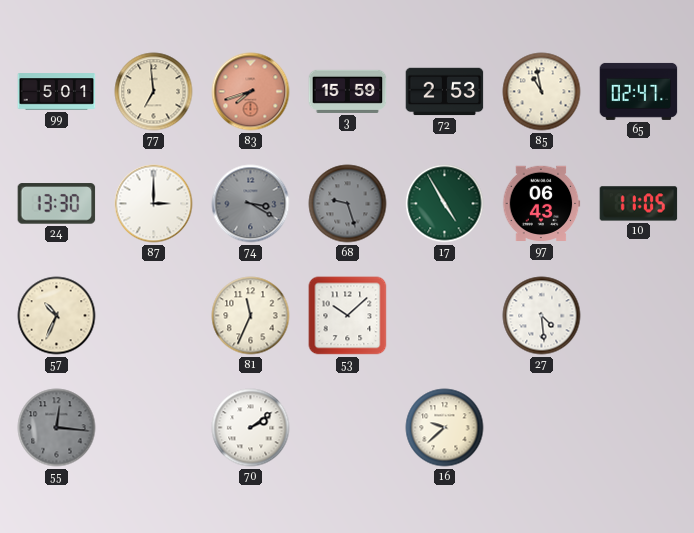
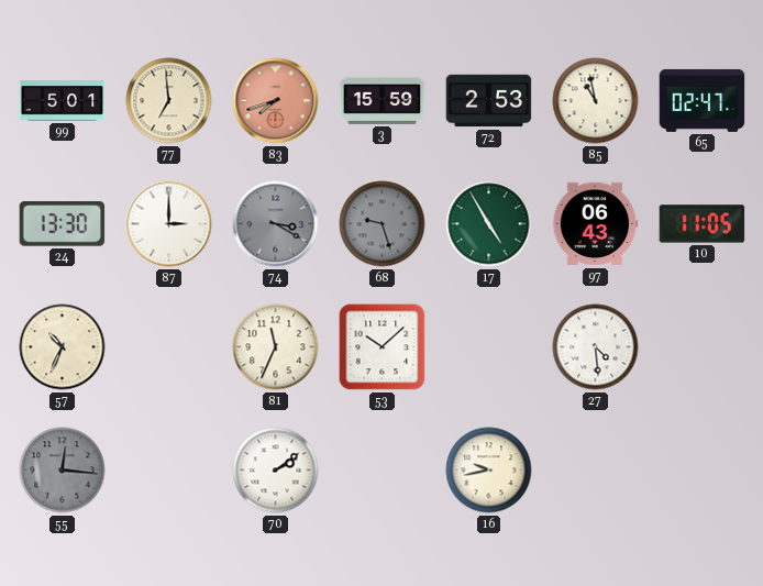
16: 9:38 -> 9:43 (489, 471)
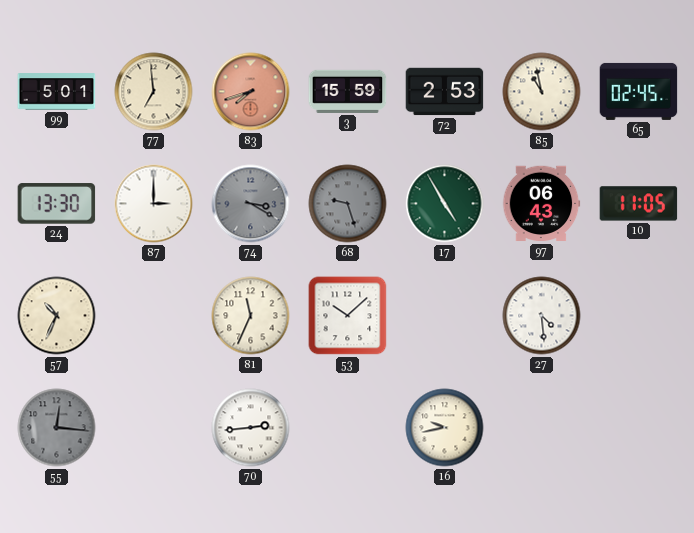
65: 02:47 -> 02:45 (639, 91)
70: 2:09 -> 2:44 (251, 428)
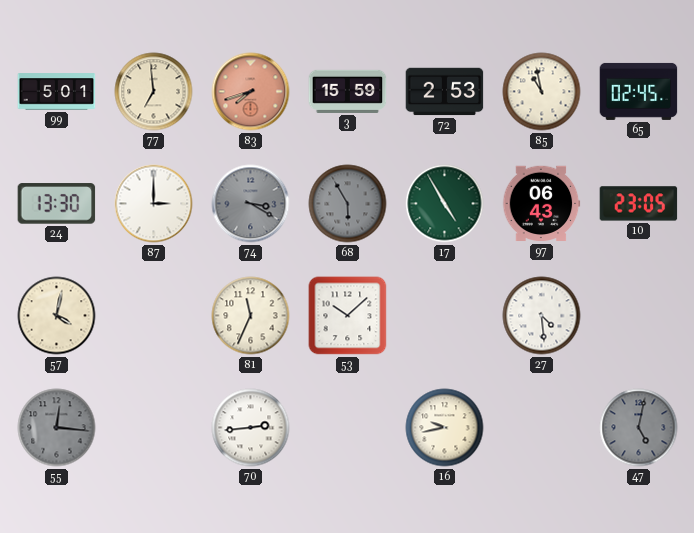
68: 9:27 -> 5:55 (348, 204)
10: 11:05 -> 23:05 (639, 204)
57: 10:34 -> 4:02 (57, 316)
47: none -> 5:02 (639, 428)
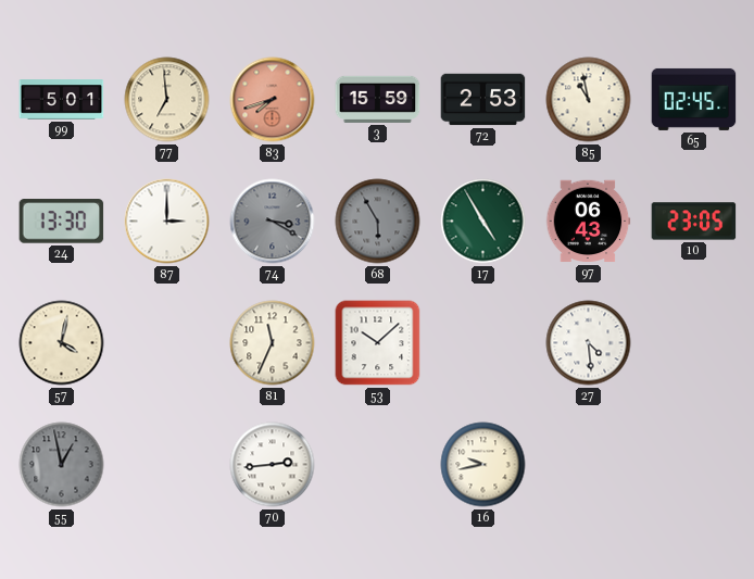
55: 12:16 -> 12:58 (62, 465)
47: 5:02 -> none (639, 428)
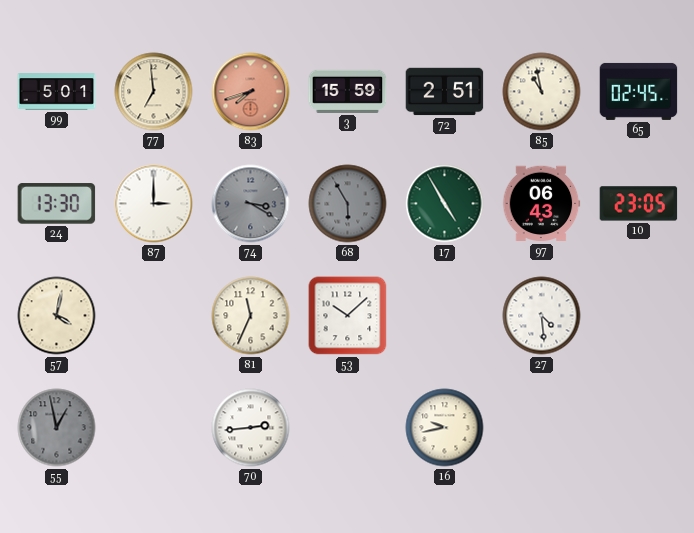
72: 2:53 -> 2:51 (445, 92)
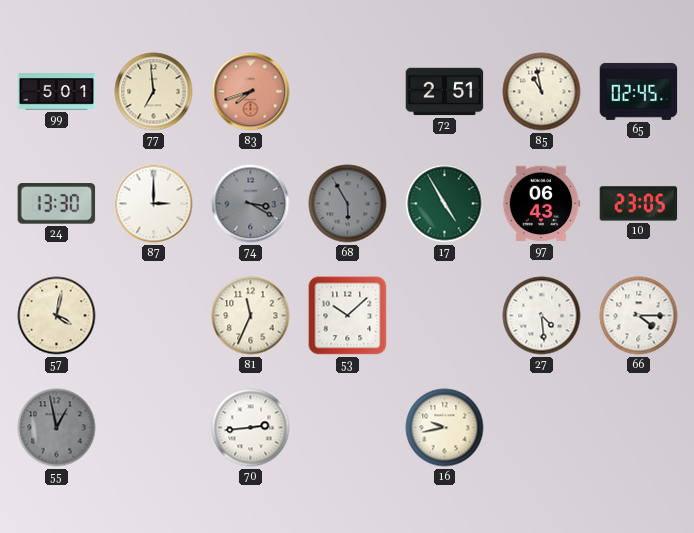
3: 15:59 -> none (348, 91)
66: none -> 4:15 (639, 316)
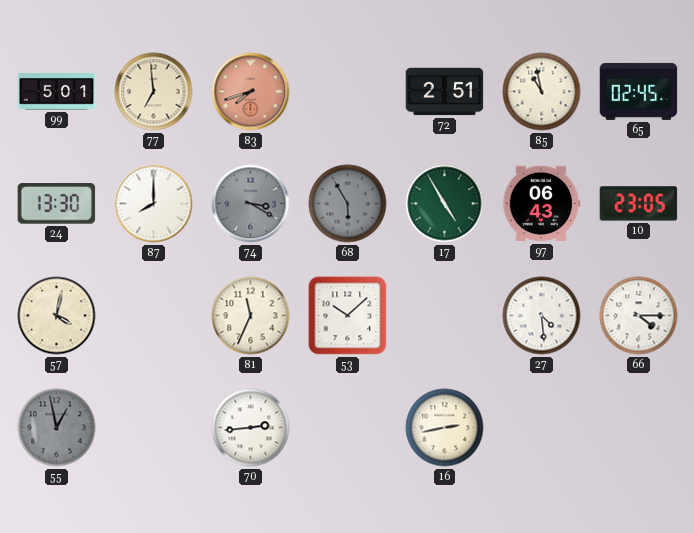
87: 3:00 -> 8:00 (154, 204)
16: 9:43 -> 2:43 (445, 428)
